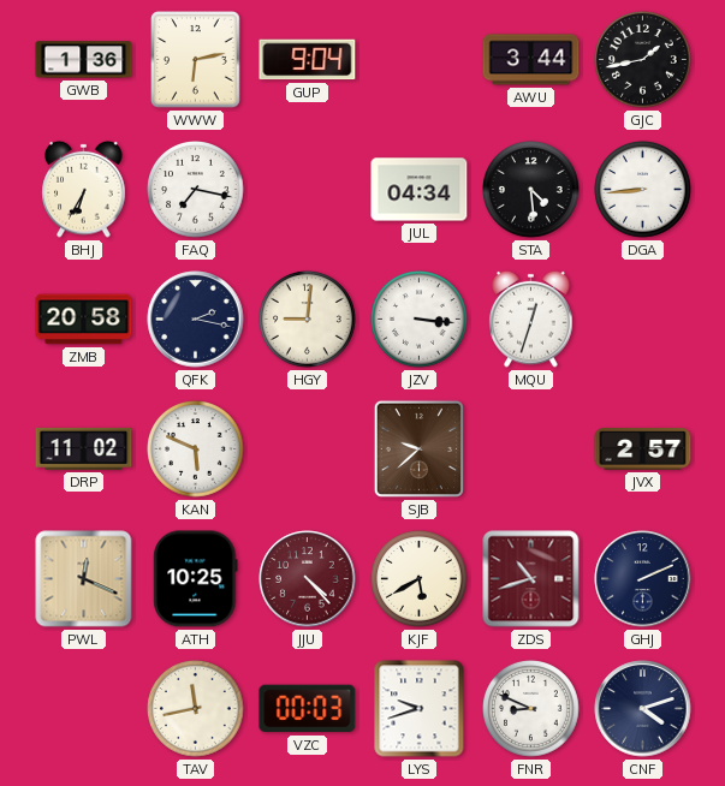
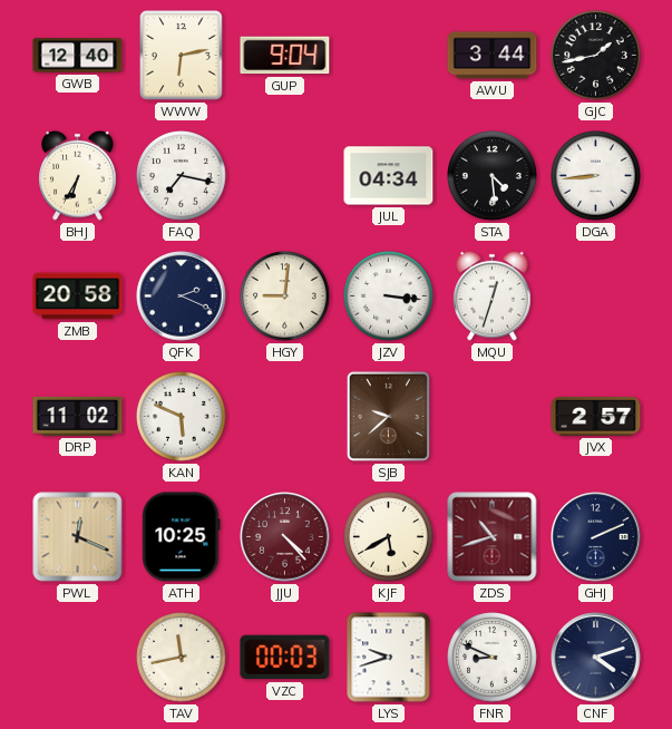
GWB: 1:36 -> 12:40 (78, 56)
QFK: 2:17 -> 2:19 (182, 297)
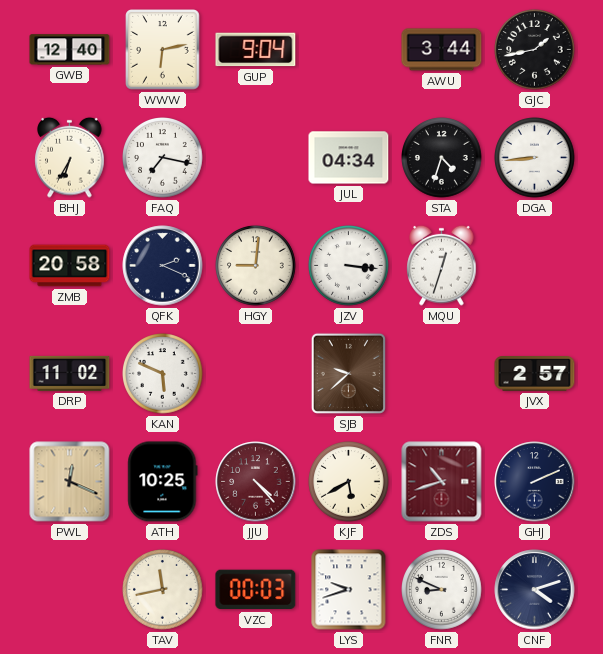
STA: 4:29 -> 4:33 (442, 158)
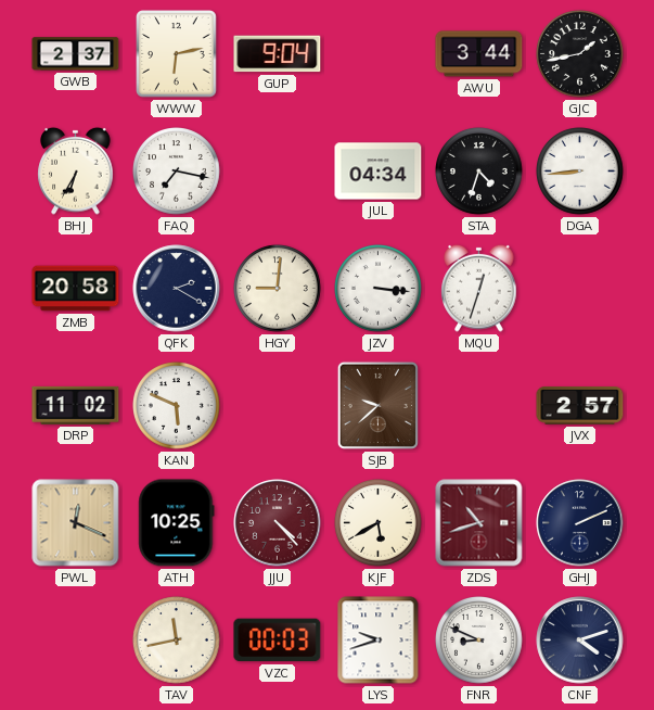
GWB: 12:40 -> 2:37 (76, 54)
QFK: 2:19 -> 2:20 (177, 289)
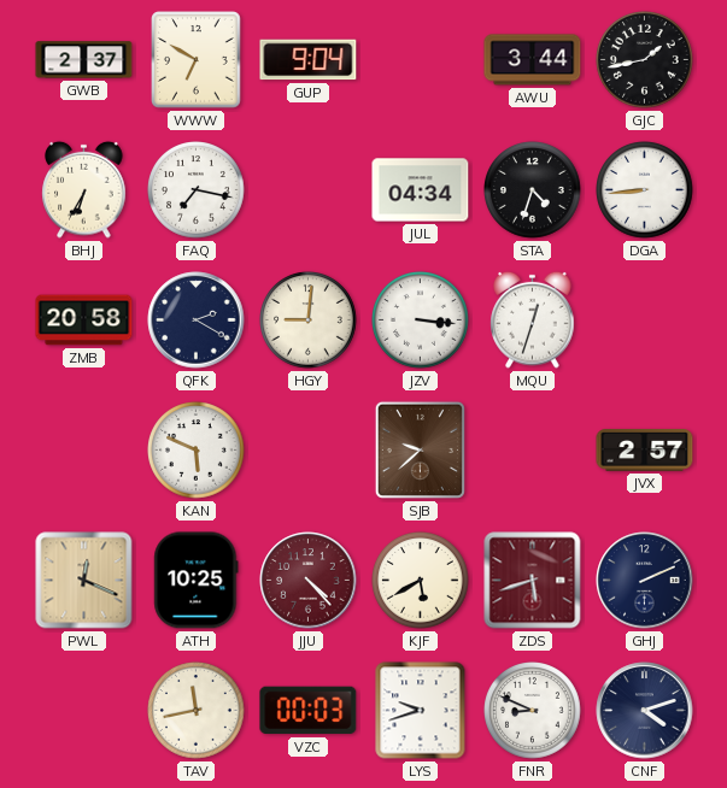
WWW: 6:13 -> 6:50 (197, 60)
DRP: 11:02 -> none (76, 405)
ZDS: 10:42 -> 5:42 (533, 581)
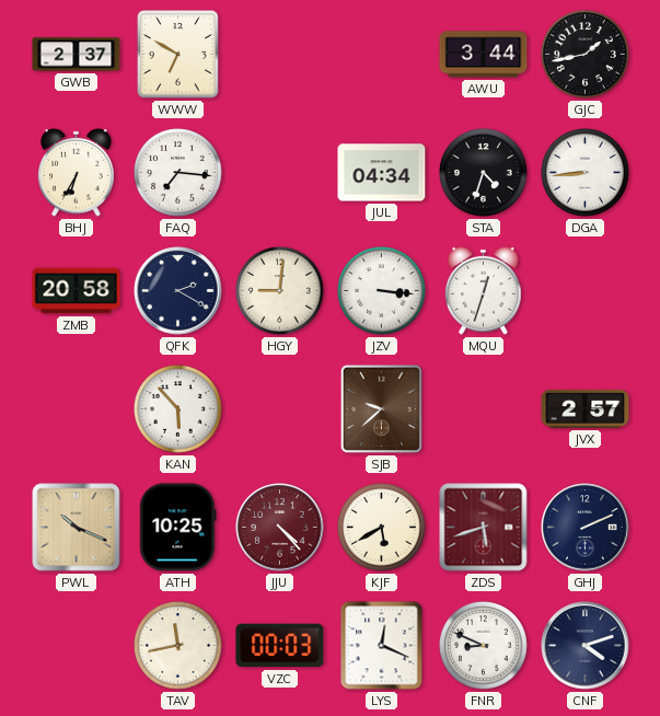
GUP: 9:04 -> none (309, 60)
FAQ: 7:17 -> 7:16 (178, 173)
KAN: 5:49 -> 5:53 (178, 409)
PWL: 12:19 -> 10:19 (77, 528)
LYS: 9:42 -> 12:19 (382, 646)
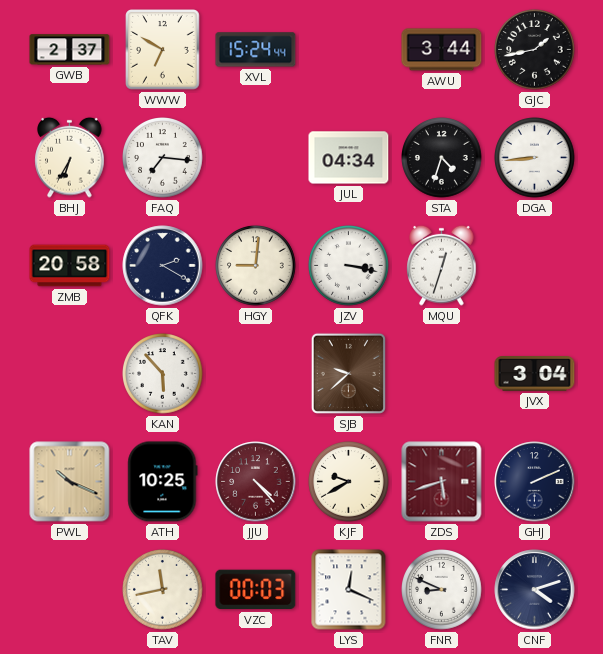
XVL: none -> 15:24 (256, 50)
JZV: 3:16 -> 3:17 (349, 266)
JVX: 2:57 -> 3:04 (535, 374)
KJF: 5:40 -> 9:40 (349, 482)
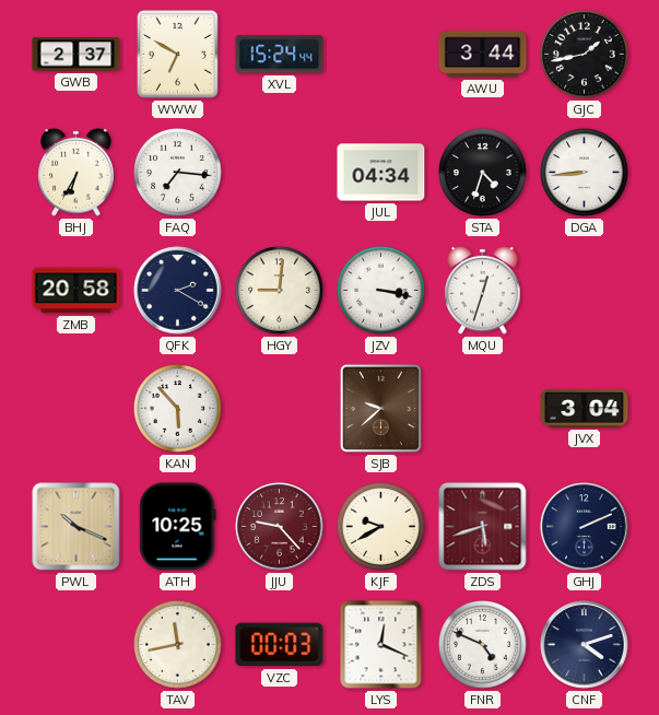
JJU: 4:23 -> 9:23 (280, 527)
FNR: 8:49 -> 4:49 (483, 645)
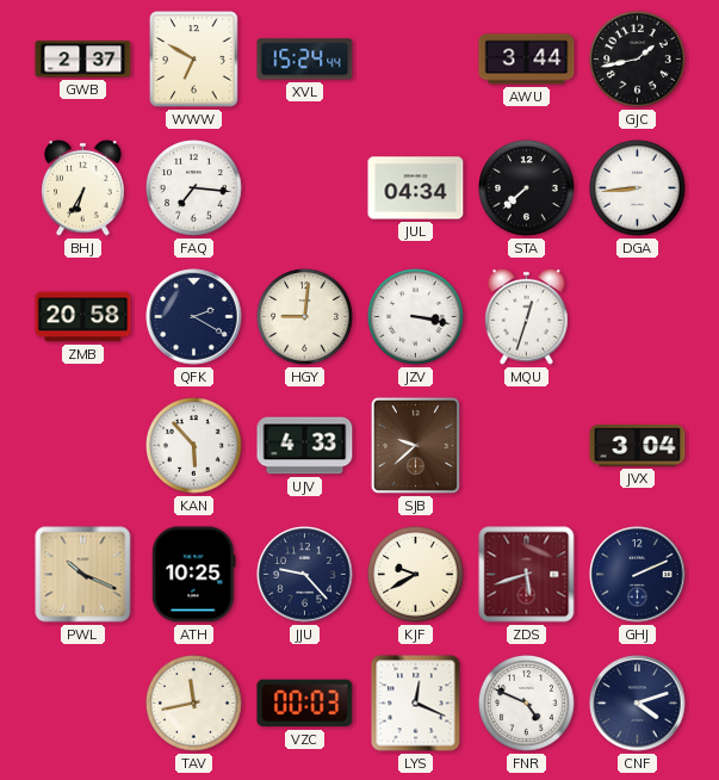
STA: 4:33 -> 7:38 (527, 188)
UJV: none -> 4:33 (305, 446)
JJU dial: burgundy -> navy (305, 575)
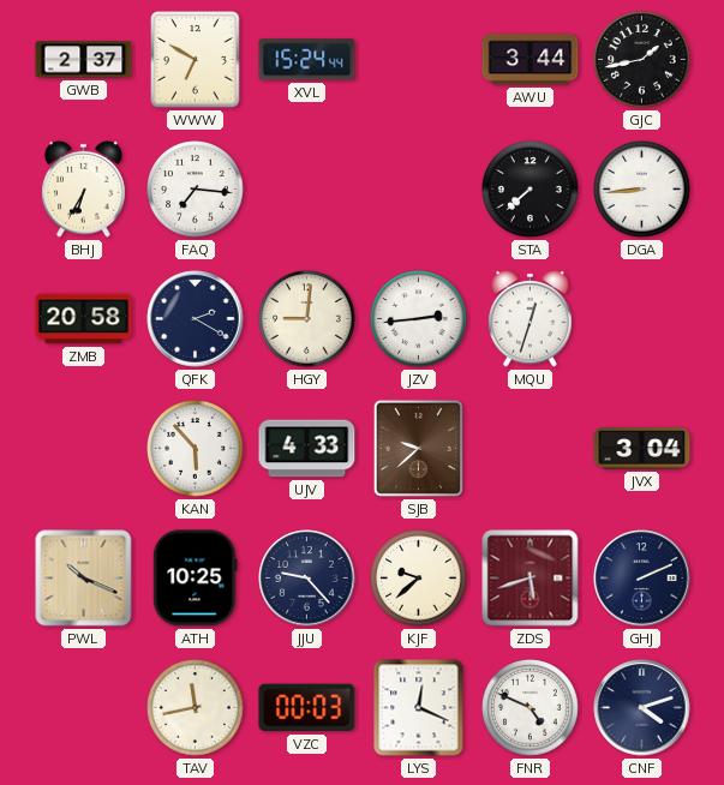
JUL: 04:34 -> none (416, 188)
JZV: 3:17 -> 2:44 (419, 319)
KJF: 9:40 -> 9:38 (419, 579)
